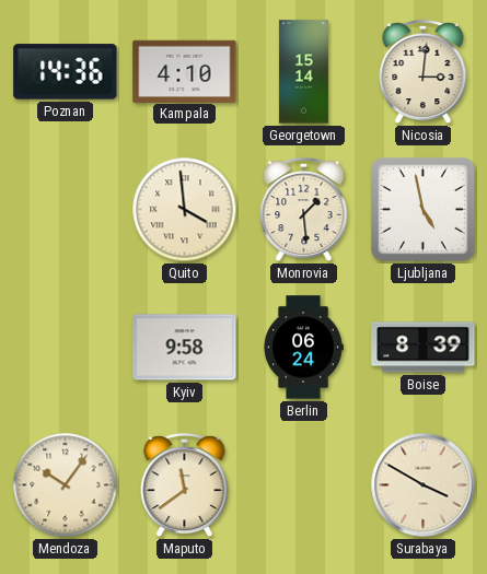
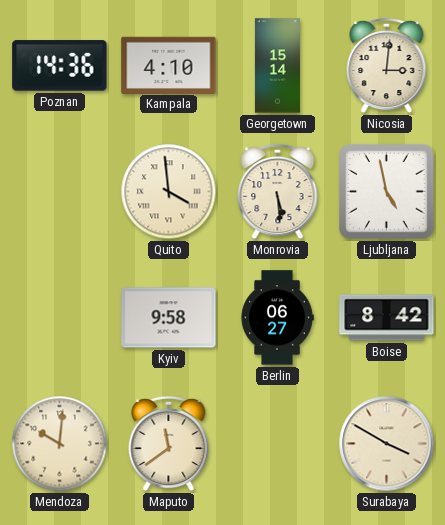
Monrovia: 1:29 -> 5:29 (278, 192)
Berlin: 06:24 -> 06:27 (277, 318)
Boise: 8:39 -> 8:42 (387, 318)
Mendoza: 10:06 -> 10:01 (60, 444)
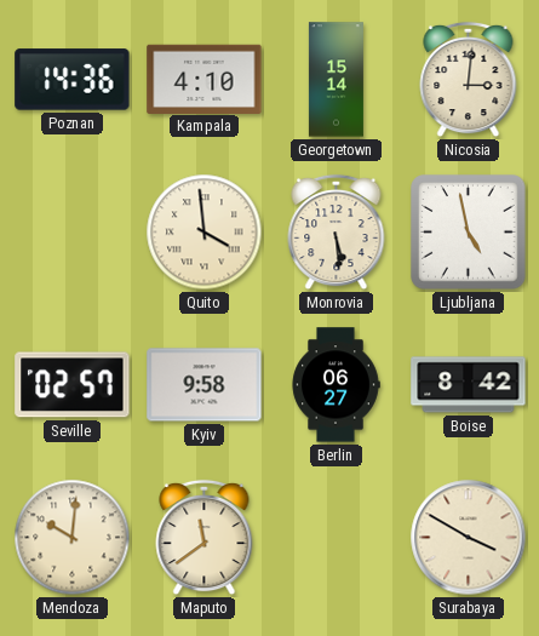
Seville: none -> 02:57 (73, 385)
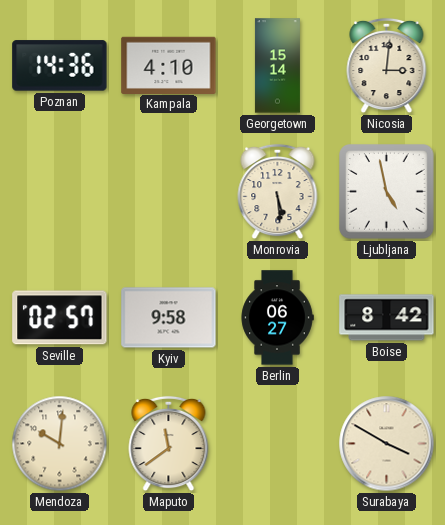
Quito: 3:59 -> none (205, 233)
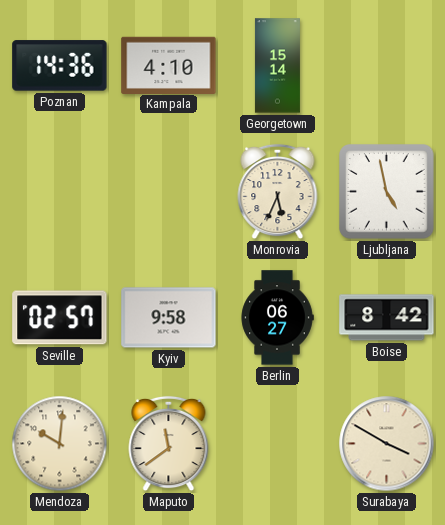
Nicosia: 3:01 -> none (387, 66)
Monrovia: 5:29 -> 5:34 (278, 192)
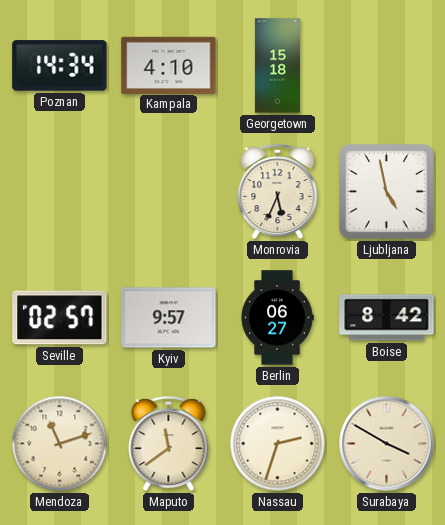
Poznan: 14:36 -> 14:34 (60, 66)
Georgetown: 15:14 -> 15:18 (277, 66)
Kyiv: 9:58 -> 9:57 (169, 318)
Mendoza: 10:01 -> 11:12 (60, 444)
Nassau: none -> 2:33 (278, 444)
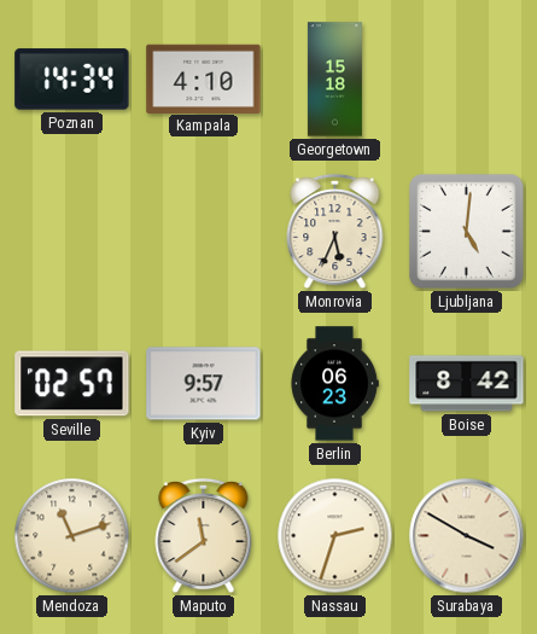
Ljubljana: 4:58 -> 5:01 (467, 232)
Berlin: 06:27 -> 06:23 (334, 384)
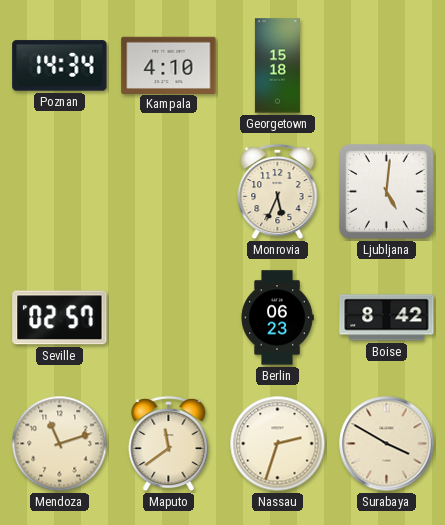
Kyiv: 9:57 -> none (204, 384)
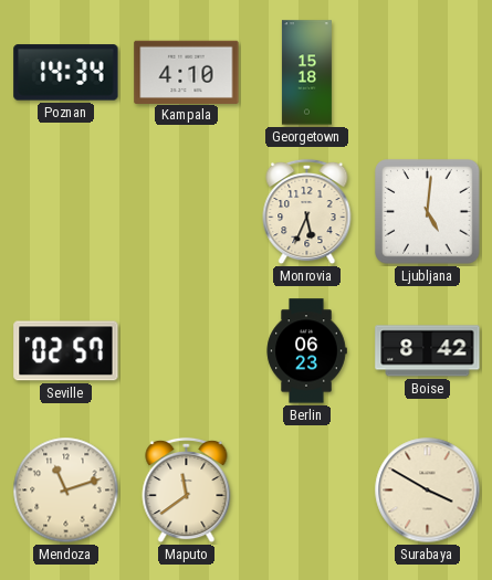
Nassau: 2:33 -> none (278, 444)
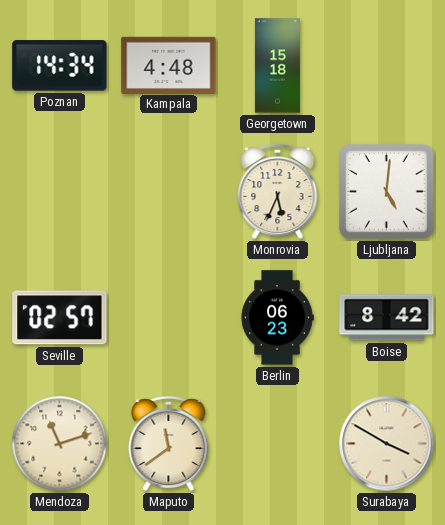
Kampala: 4:10 -> 4:48 (169, 65)
